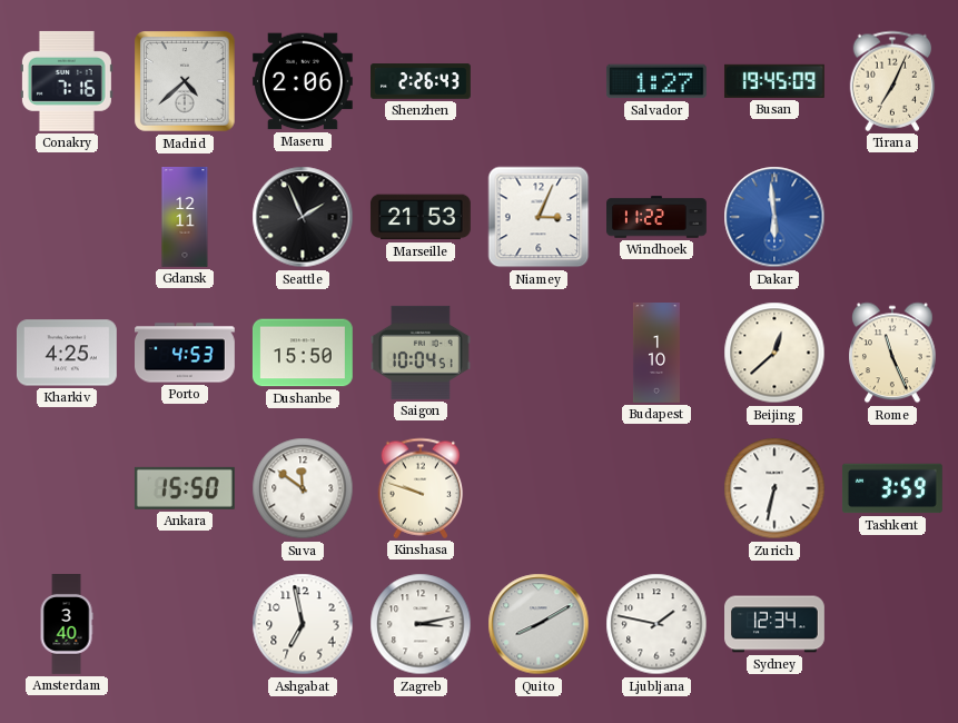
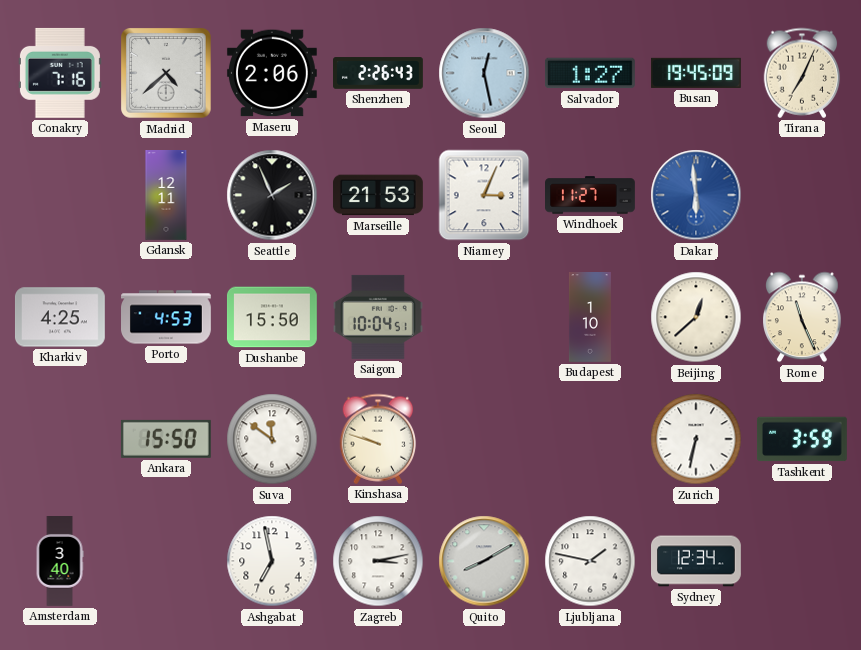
Seoul: none -> 12:28 (484, 73)
Windhoek: 11:22 -> 11:27 (591, 195)
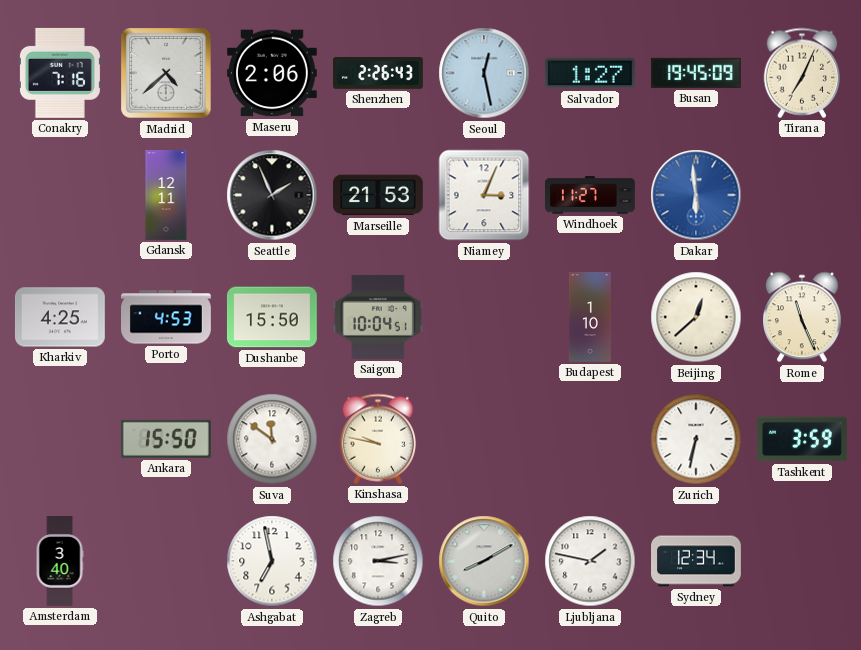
Kinshasa: 9:48 -> 9:47 (378, 439)
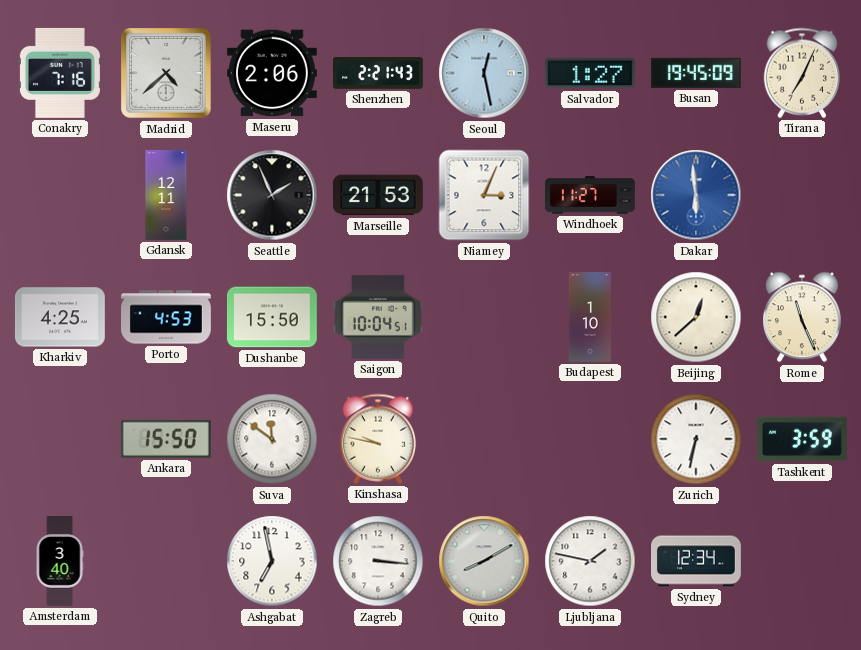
Shenzhen: 2:26 -> 2:21 (379, 73)
Zagreb: 3:13 -> 3:16 (378, 561)
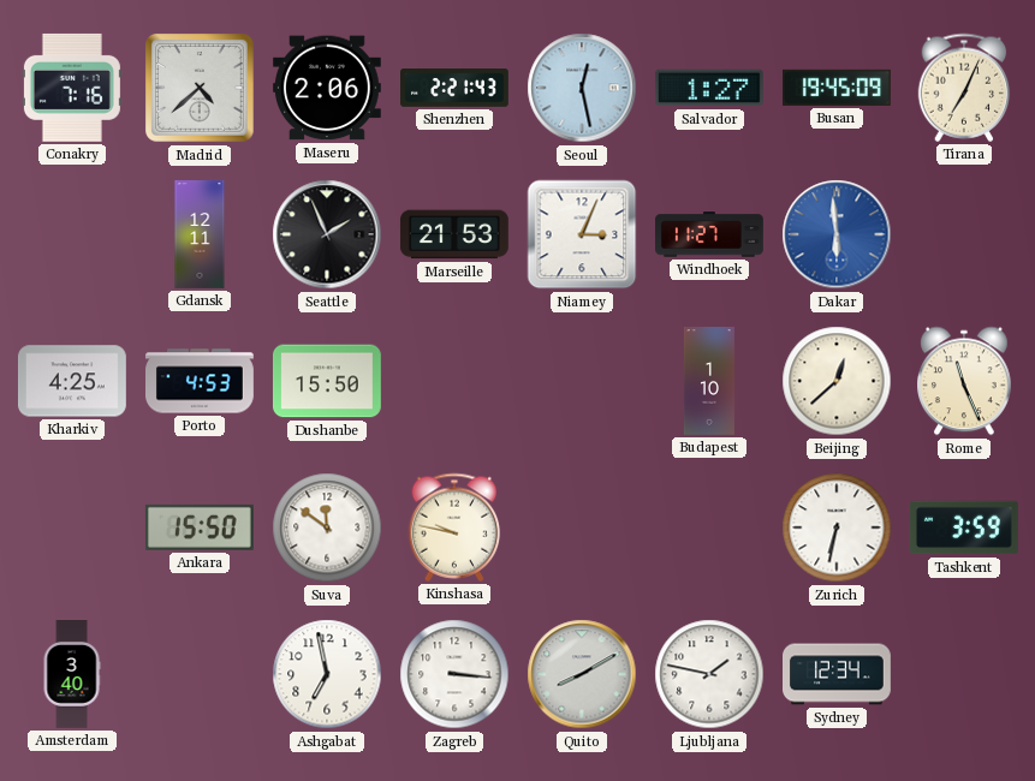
Saigon: 10:04 -> none (378, 317)
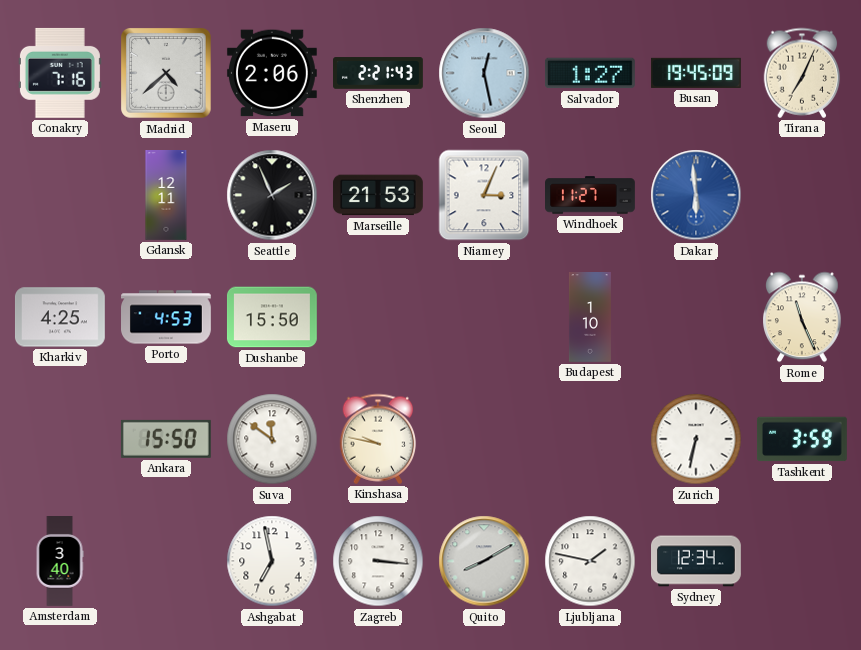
Beijing: 12:38 -> none (837, 381)
